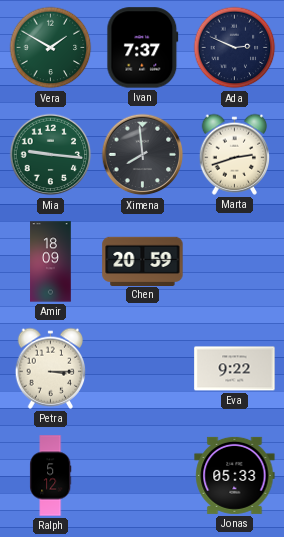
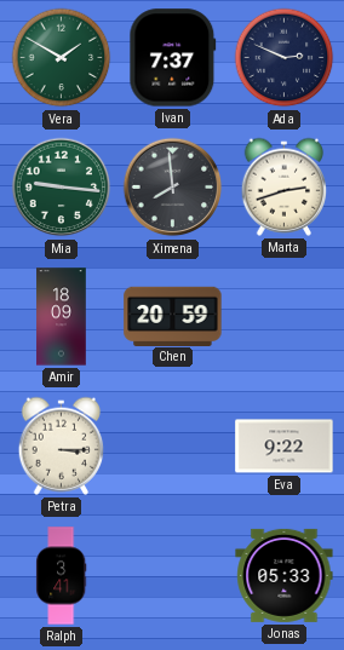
Ralph: 5:12 -> 3:41 (62, 576)
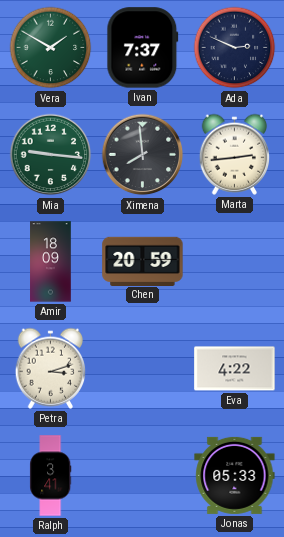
Marta: 2:42 -> 2:44 (235, 154)
Petra: 3:15 -> 3:12 (51, 368)
Eva: 9:22 -> 4:22 (235, 369)
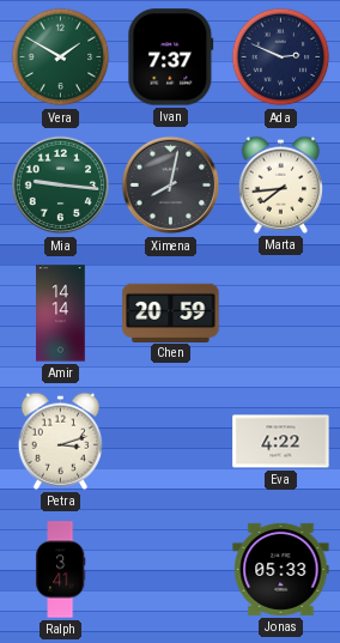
Ximena: 7:59 -> 8:02 (171, 186)
Marta: 2:44 -> 7:44 (281, 184)
Amir: 18:09 -> 14:14 (61, 314)
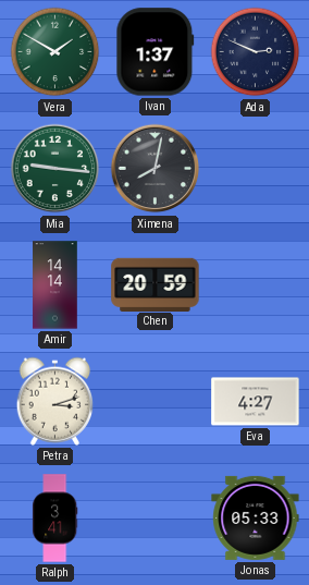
Ivan: 7:37 -> 1:37 (156, 52)
Marta: 7:44 -> none (281, 184)
Eva: 4:22 -> 4:27 (256, 402)
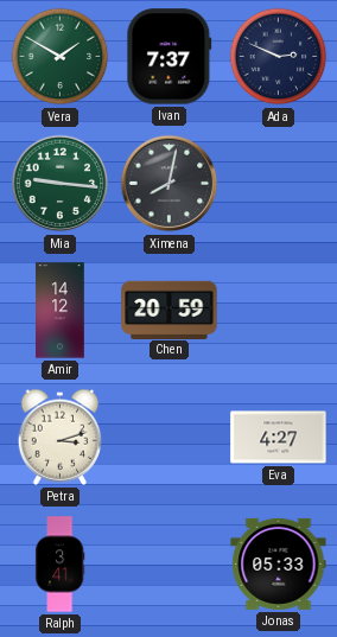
Ivan: 1:37 -> 7:37 (170, 57)
Amir: 14:14 -> 14:12 (61, 311)
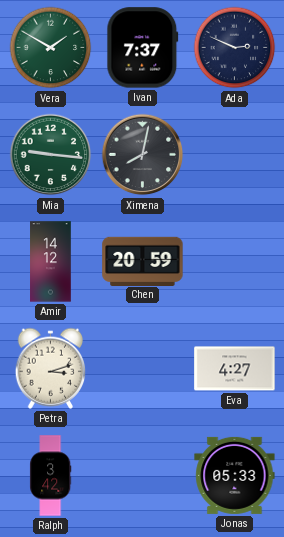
Ralph: 3:41 -> 3:42 (51, 476)
